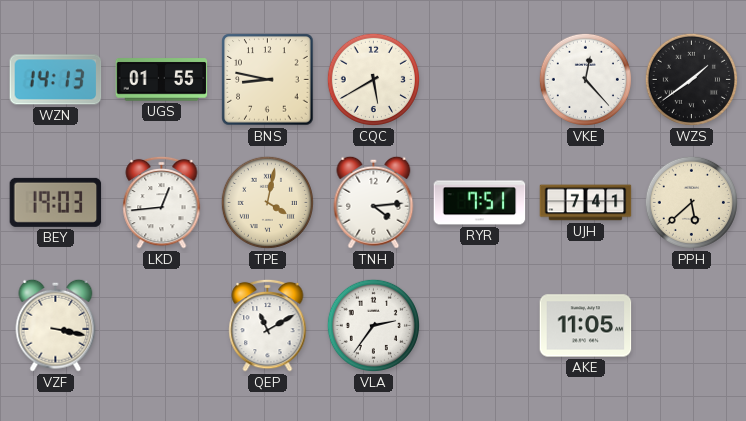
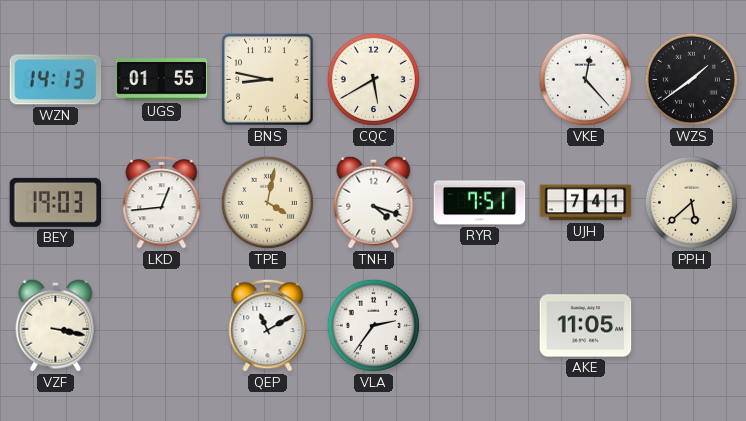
TNH: 4:14 -> 4:18 (374, 202)
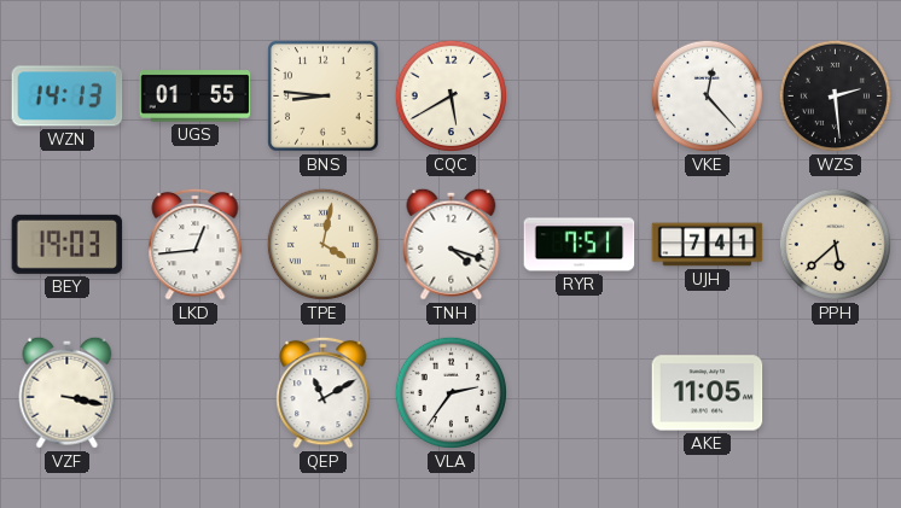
BNS: 8:47 -> 8:46 (324, 97)
WZS: 1:39 -> 2:29 (835, 95)
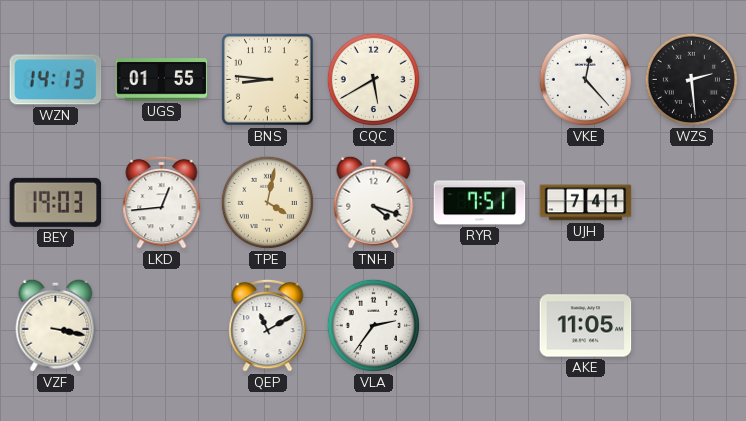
PPH: 5:38 -> none (835, 244)
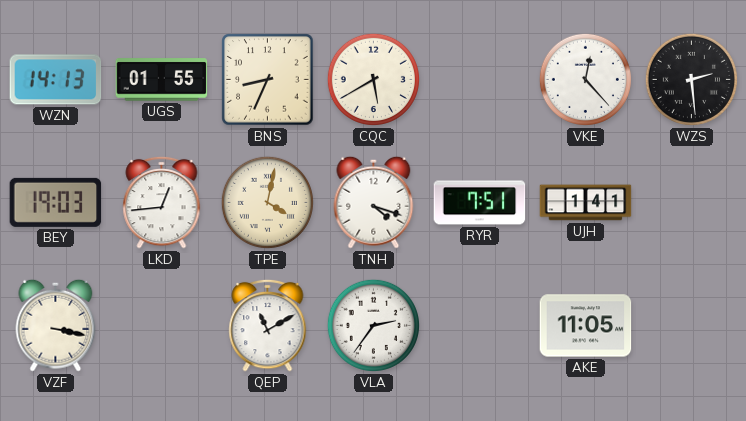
BNS: 8:46 -> 8:34 (268, 80)
UJH: 7:41 -> 1:41 (586, 203)
